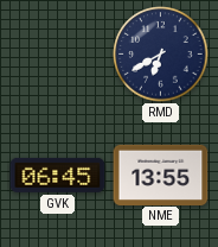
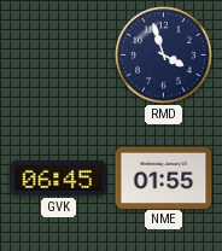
RMD: 6:40 -> 3:57 (164, 56)
NME: 13:55 -> 01:55 (164, 177)
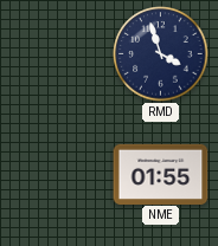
GVK: 06:45 -> none (59, 177)
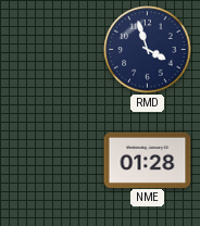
NME: 01:55 -> 01:28 (148, 160)
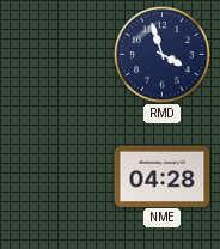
NME: 01:28 -> 04:28 (163, 176)
